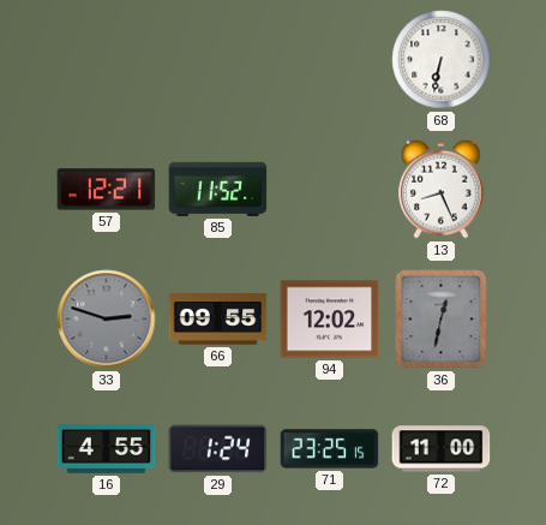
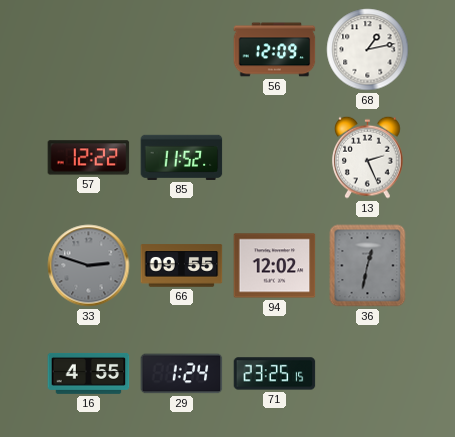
56: none -> 12:09 (275, 50)
68: 6:32 -> 1:13 (368, 50)
57: 12:21 -> 12:22 (89, 158)
13: 8:26 -> 2:26 (368, 157)
72: 11:00 -> none (442, 449)
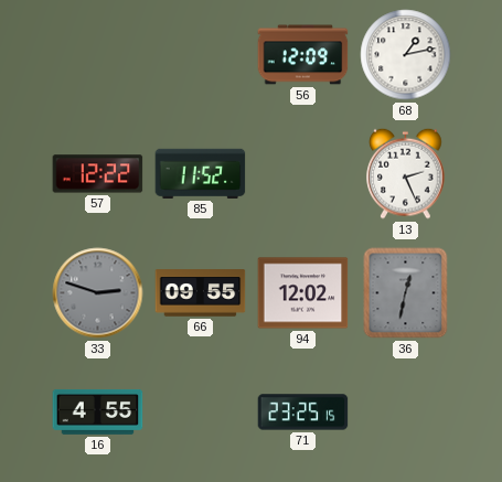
29: 1:24 -> none (182, 374)
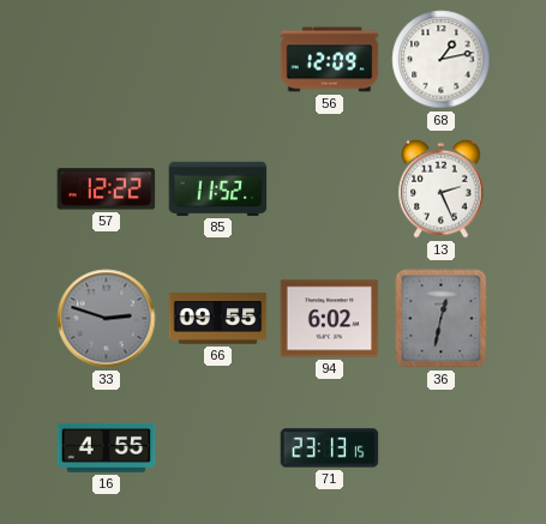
94: 12:02 -> 6:02 (330, 319)
71: 23:25 -> 23:13 (330, 448)
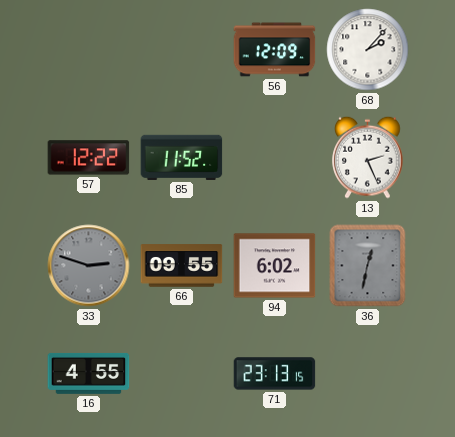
68: 1:13 -> 2:07 (368, 50)
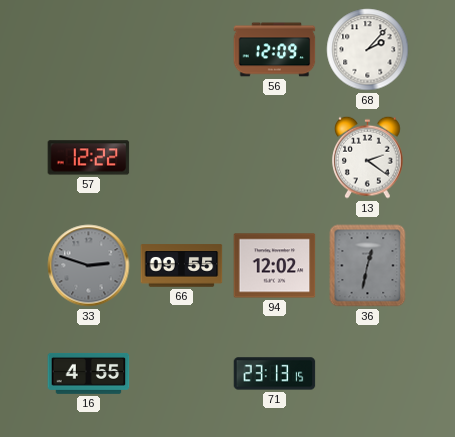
85: 11:52 -> none (182, 157)
13: 2:26 -> 2:21 (368, 157)
94: 6:02 -> 12:02 (275, 266)
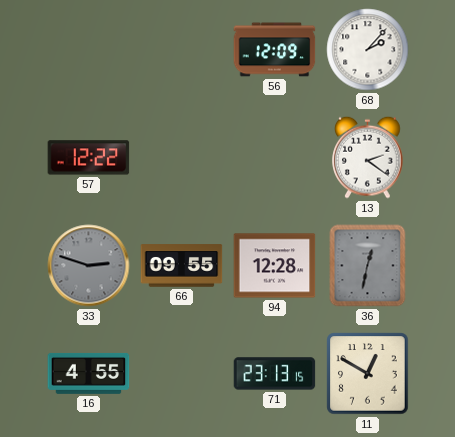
94: 12:02 -> 12:28 (275, 266)
11: none -> 12:50 (368, 374)
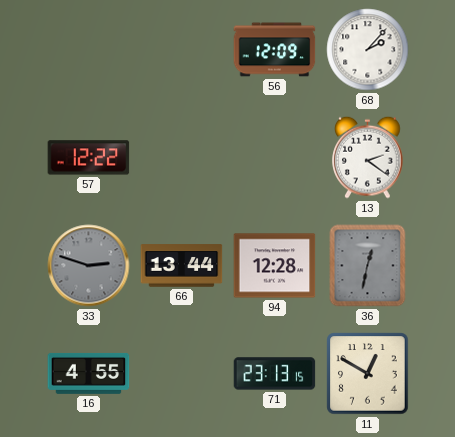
66: 09:55 -> 13:44 (182, 266)
